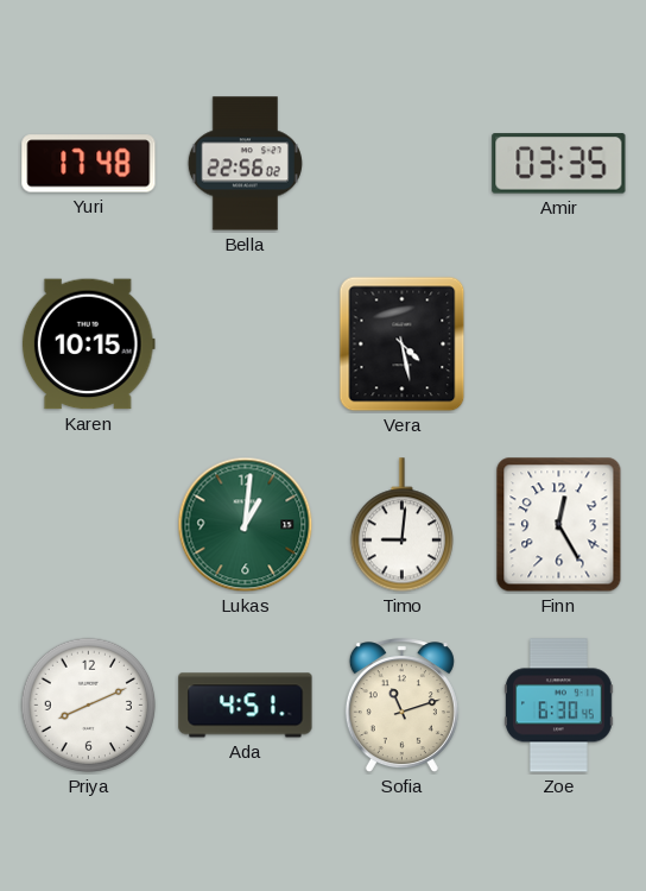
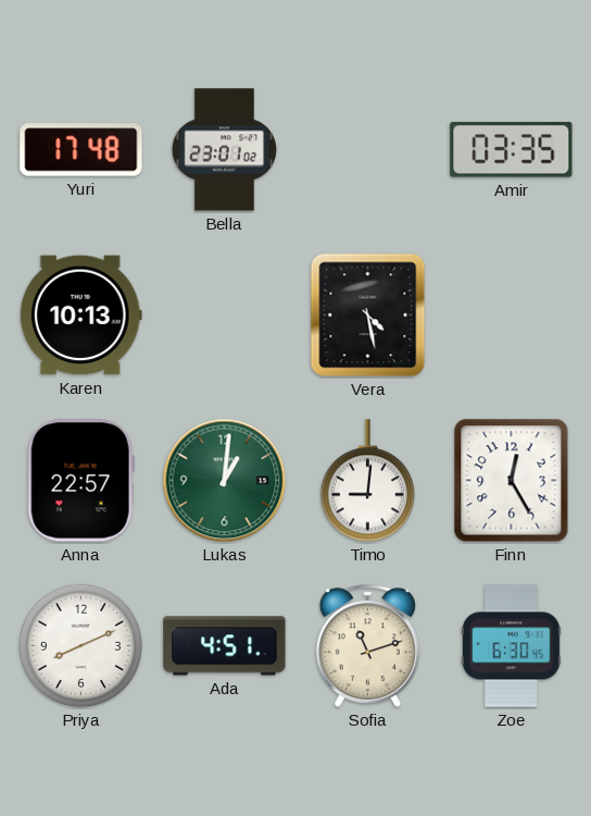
Bella: 22:56 -> 23:01 (224, 150)
Karen: 10:15 -> 10:13 (80, 316)
Anna: none -> 22:57 (80, 481)
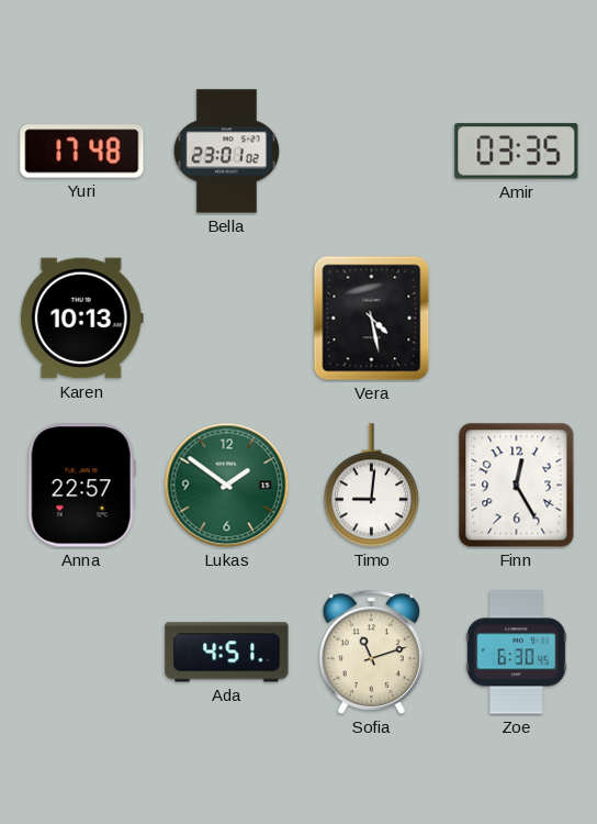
Lukas: 1:01 -> 1:51 (227, 486)
Priya: 8:11 -> none (81, 646)
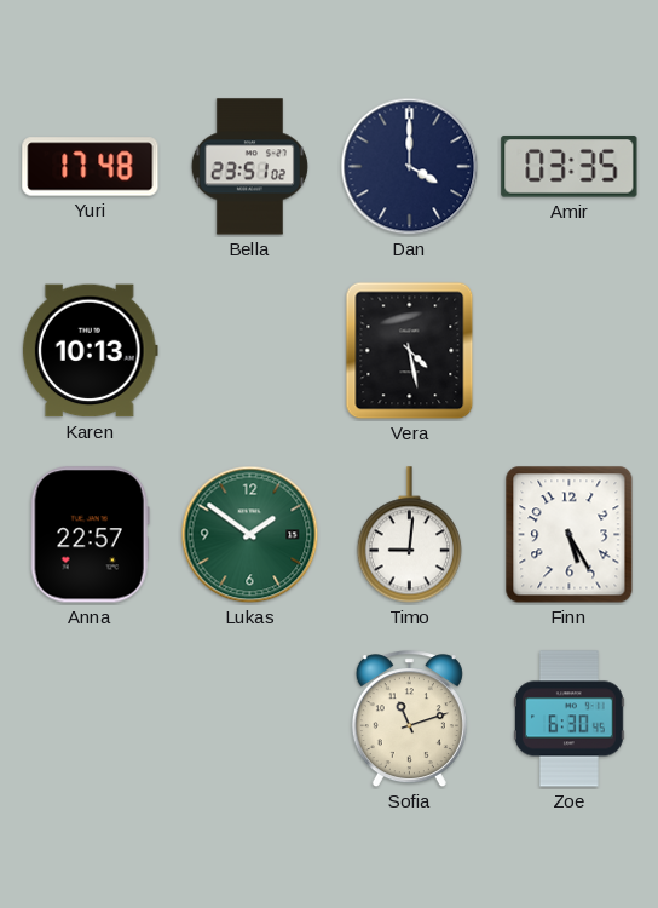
Bella: 23:01 -> 23:51 (249, 167)
Dan: none -> 4:00 (410, 167)
Finn: 12:25 -> 5:25 (570, 535)
Ada: 4:51 -> none (227, 653)
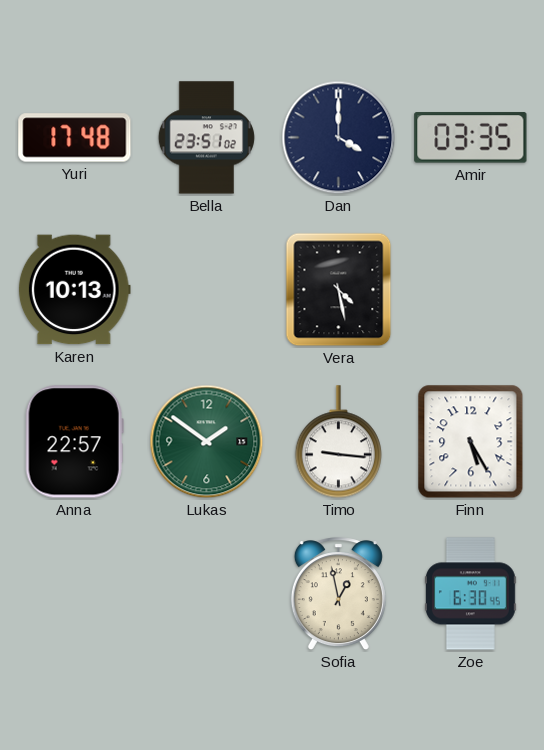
Timo: 9:01 -> 9:16 (338, 442)
Sofia: 11:12 -> 12:58 (338, 594)
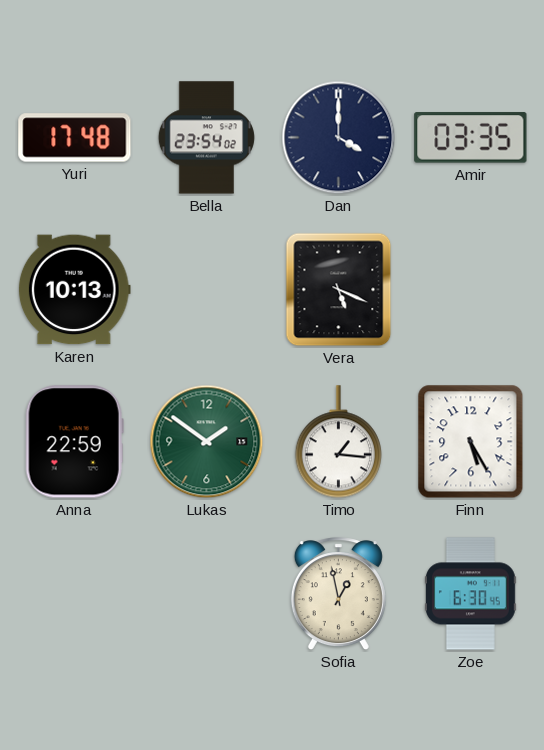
Bella: 23:51 -> 23:54 (206, 138)
Vera: 4:28 -> 5:19 (339, 290)
Anna: 22:57 -> 22:59 (74, 442)
Timo: 9:16 -> 1:16 (338, 442)
